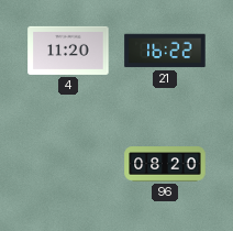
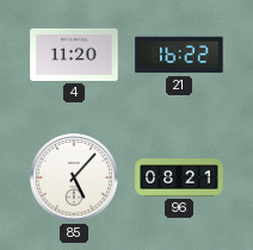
85: none -> 5:07 (75, 179)
96: 08:20 -> 08:21 (179, 177)
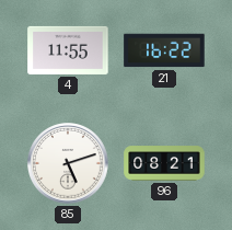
4: 11:20 -> 11:55 (68, 50)
85: 5:07 -> 5:12 (69, 164)
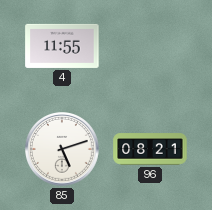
21: 16:22 -> none (164, 50)
